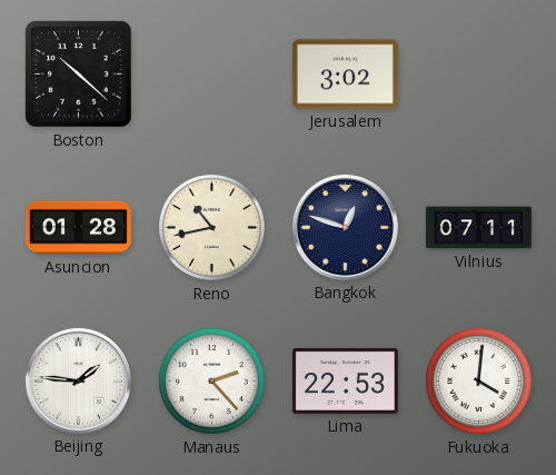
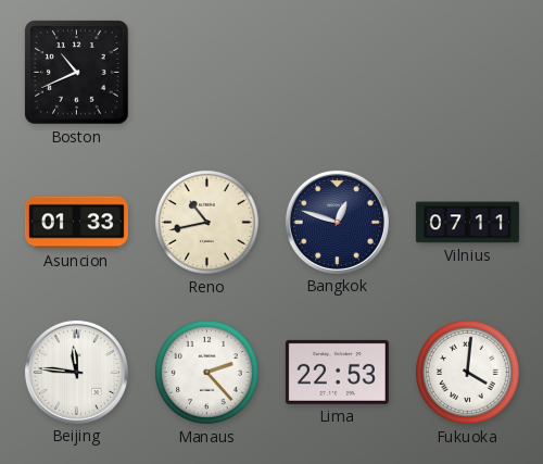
Boston: 10:22 -> 10:41 (77, 73)
Jerusalem: 3:02 -> none (345, 75)
Asuncion: 01:28 -> 01:33 (76, 223)
Beijing: 1:46 -> 11:46 (76, 372)
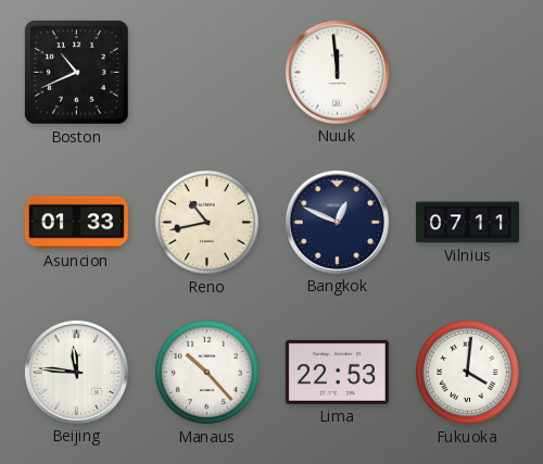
Nuuk: none -> 11:59 (337, 72)
Bangkok: 12:48 -> 12:49 (337, 222)
Manaus: 2:23 -> 10:23 (206, 372)
